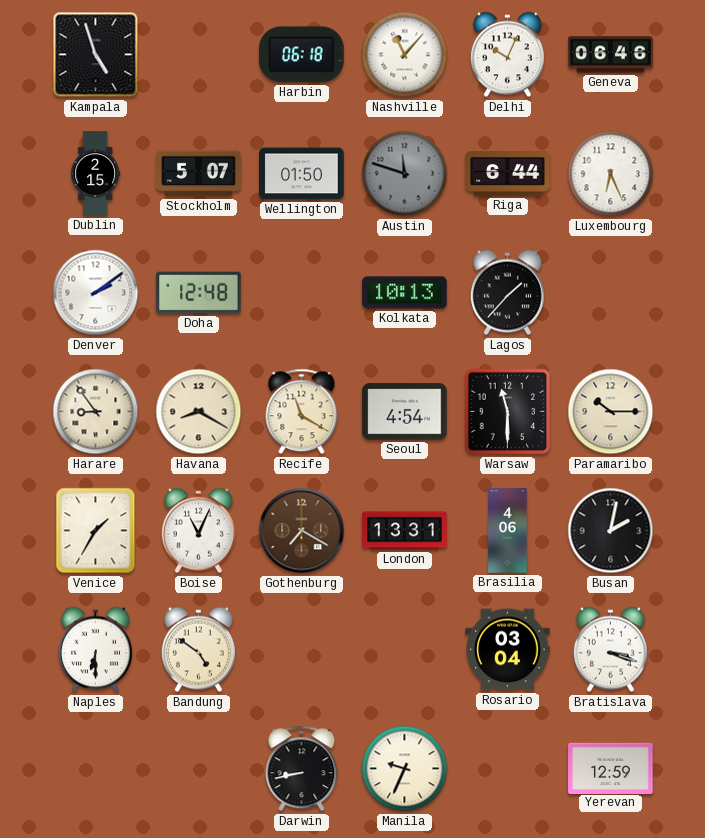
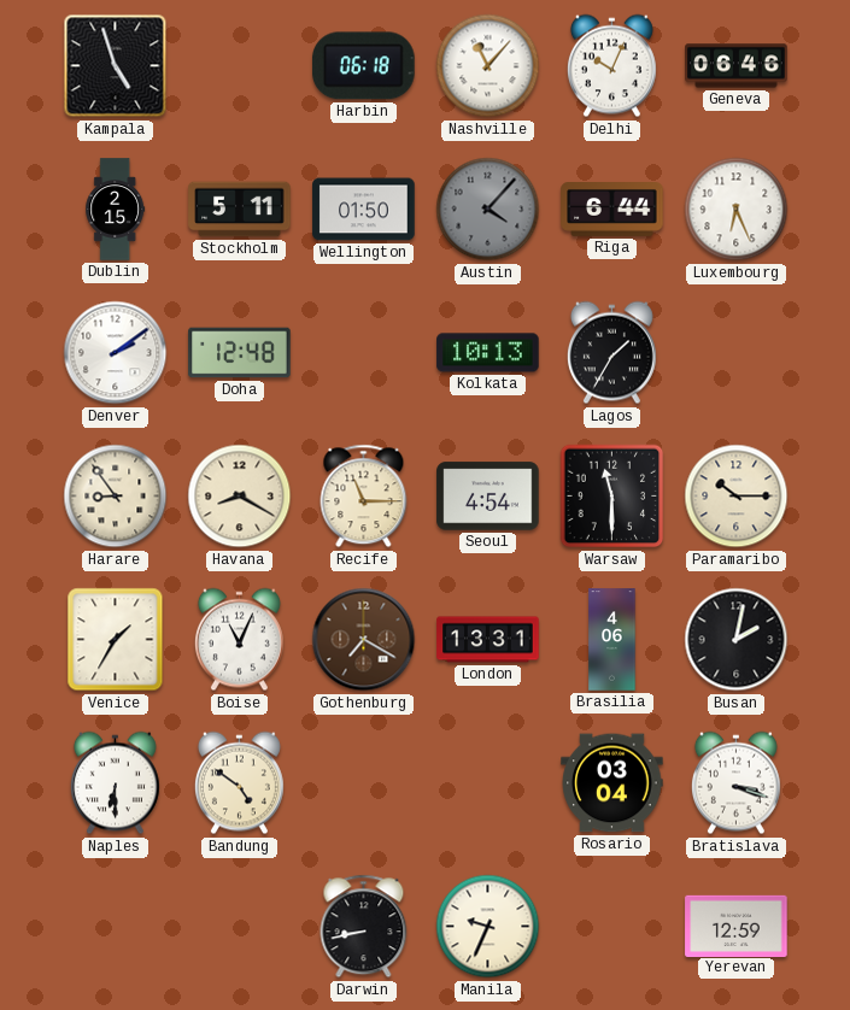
Stockholm: 5:07 -> 5:11 (240, 210)
Austin: 11:48 -> 4:07 (488, 210)
Lagos: 1:37 -> 1:35 (611, 353)
Recife: 11:20 -> 11:15 (364, 497)
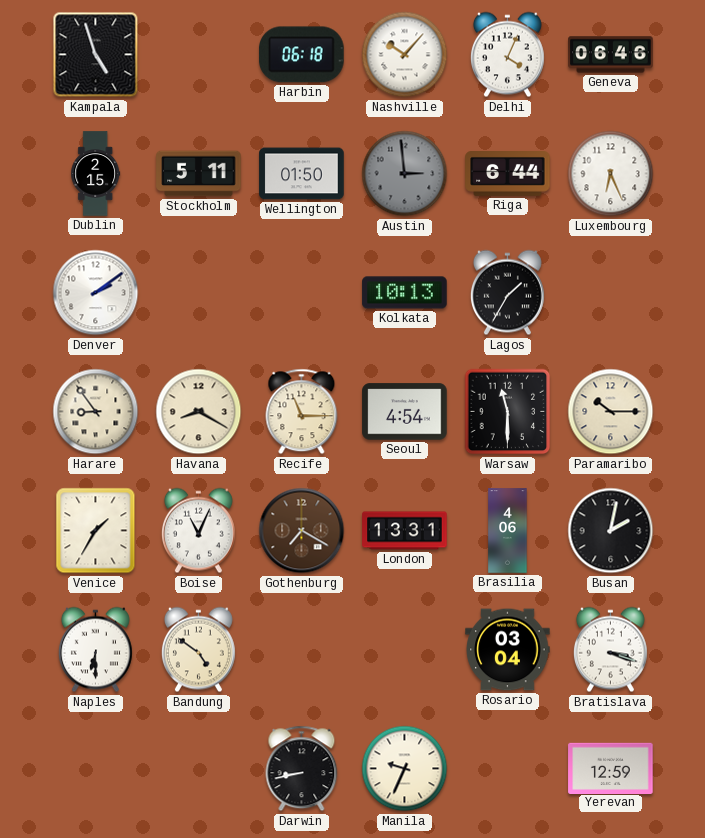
Nashville: 11:07 -> 10:07 (405, 55)
Delhi: 10:04 -> 4:04 (507, 55)
Austin: 4:07 -> 2:59 (405, 174)
Doha: 12:48 -> none (240, 353)
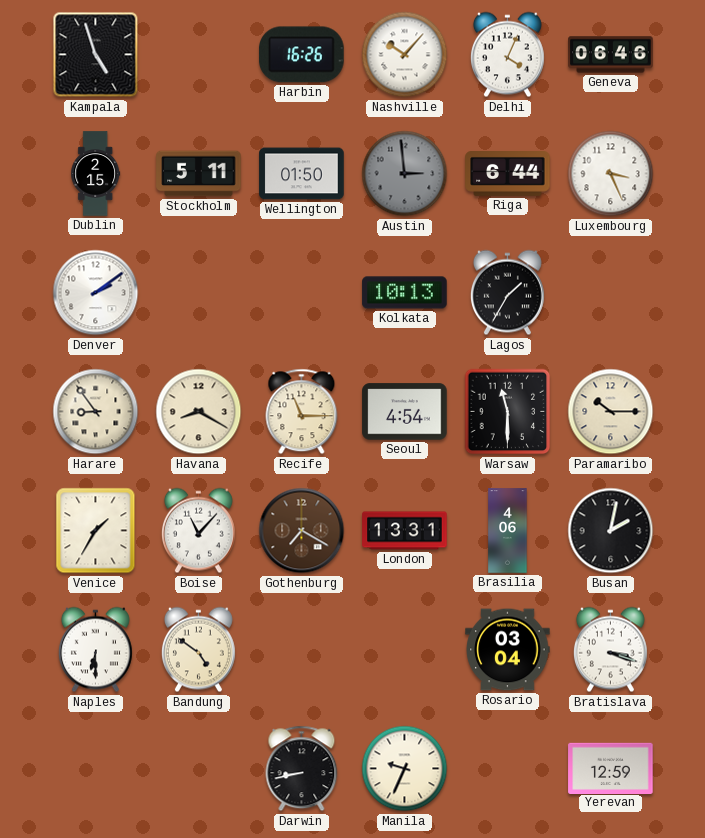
Harbin: 06:18 -> 16:26 (302, 55)
Luxembourg: 6:26 -> 3:26 (611, 174)
Boise: 11:04 -> 11:07 (198, 531)
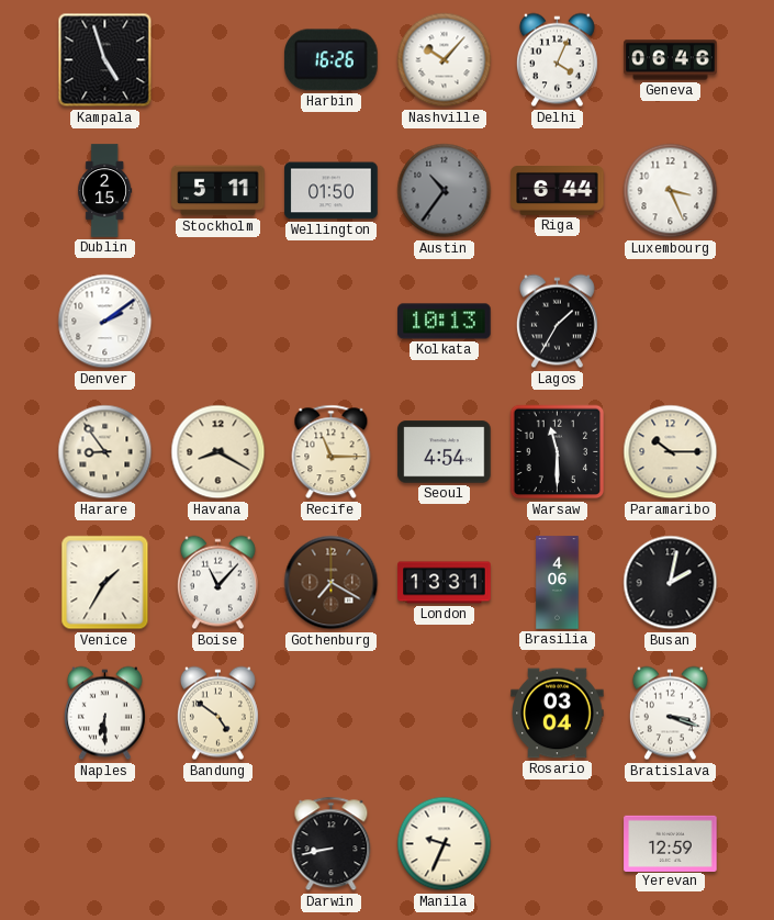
Austin: 2:59 -> 10:36 (445, 191)
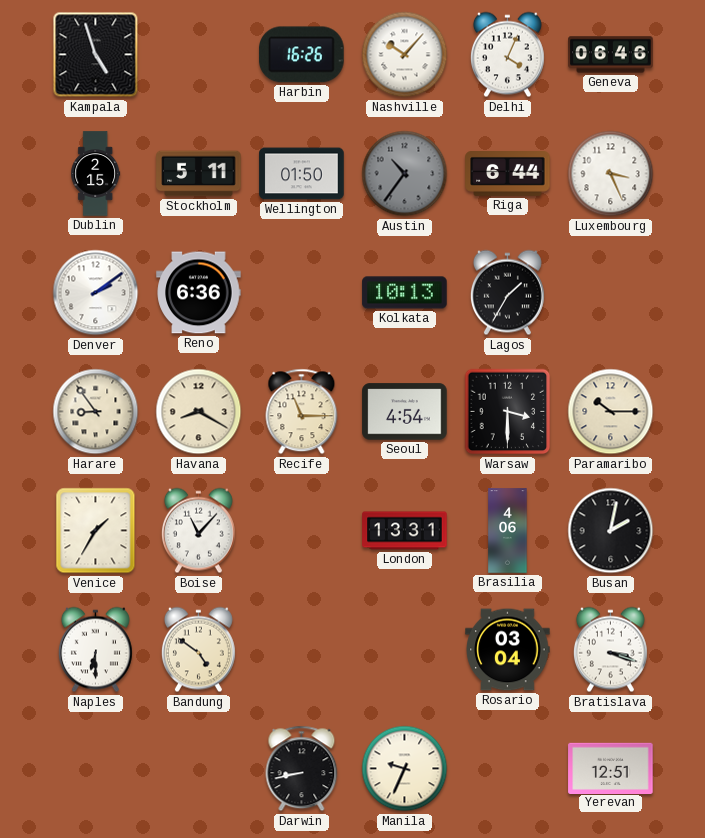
Reno: none -> 6:36 (199, 293)
Warsaw: 11:30 -> 3:30 (508, 412)
Gothenburg: 7:20 -> none (332, 583)
Yerevan: 12:59 -> 12:51 (611, 768)
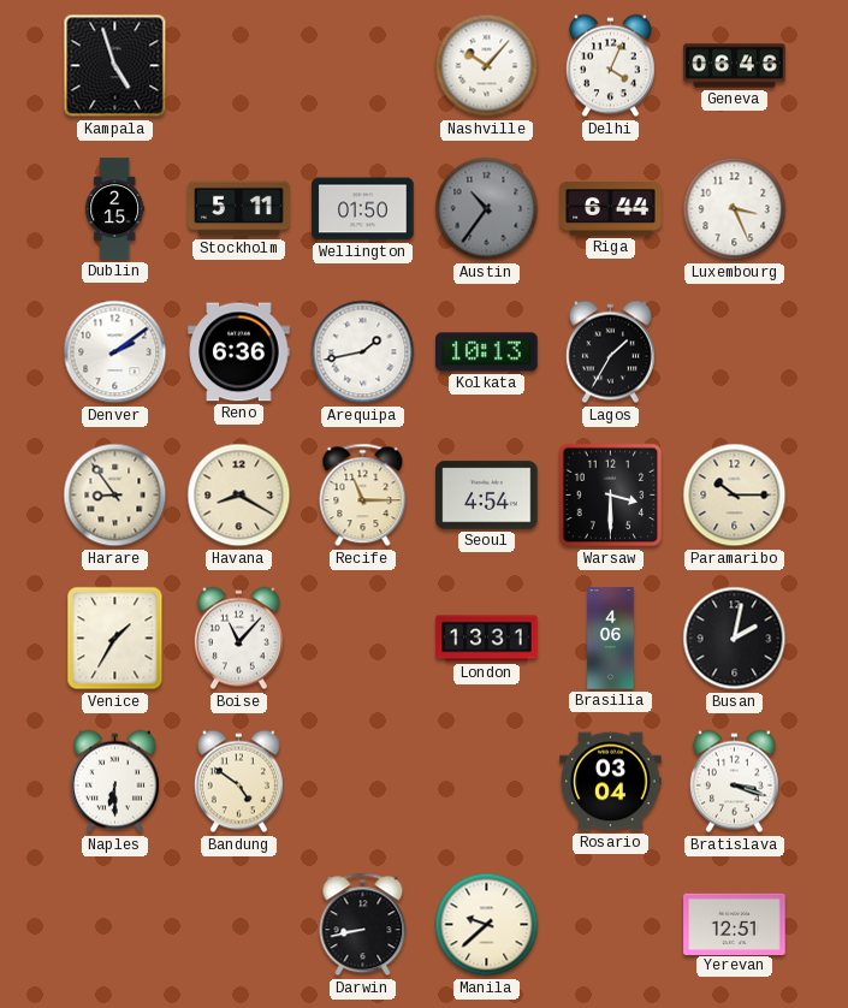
Harbin: 16:26 -> none (302, 55)
Arequipa: none -> 1:43 (363, 352)
Manila: 9:34 -> 9:38 (487, 925)
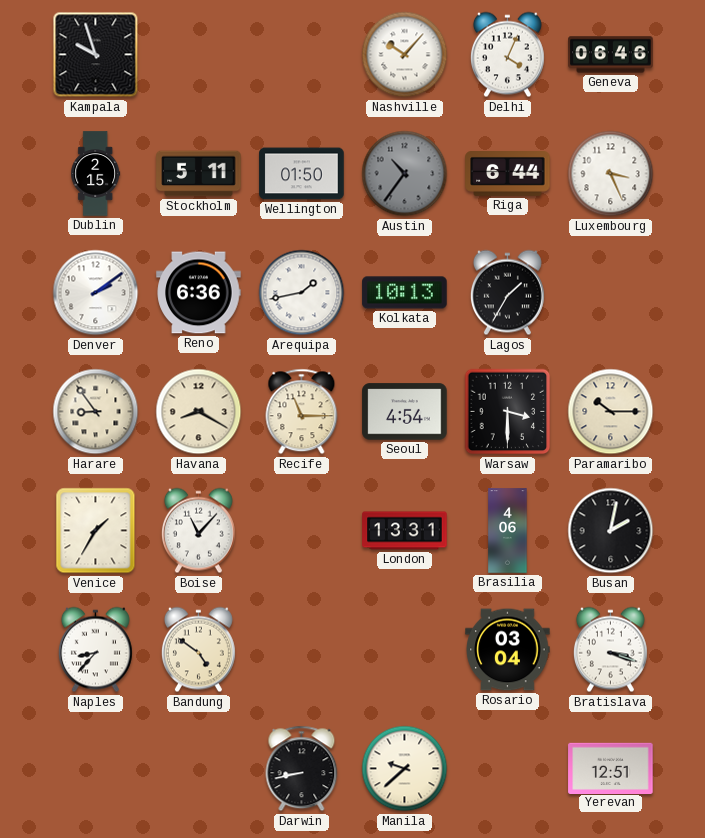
Kampala: 4:57 -> 9:57 (96, 55)
Naples: 6:30 -> 8:37 (95, 650)
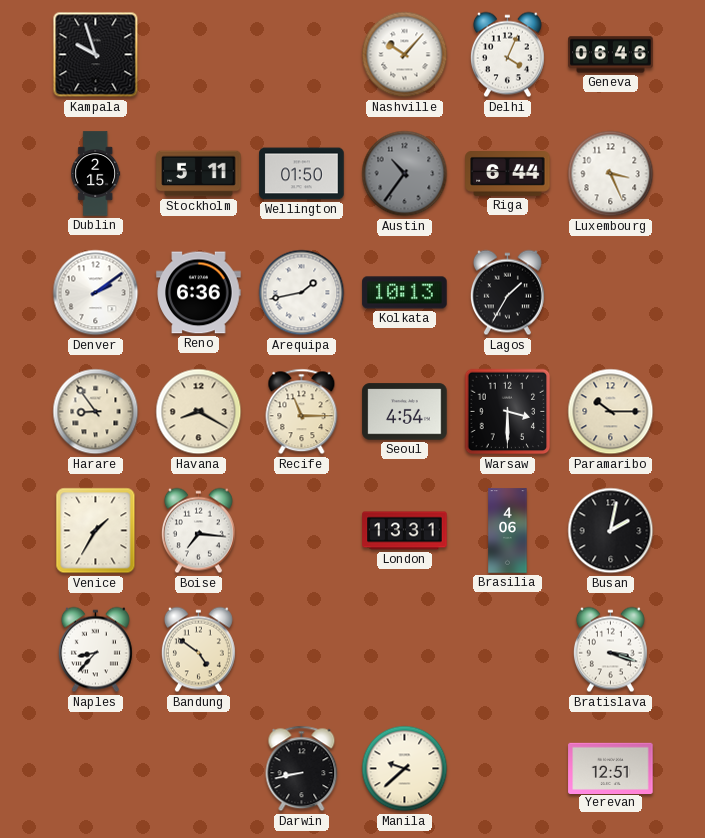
Boise: 11:07 -> 7:16 (198, 531)
Rosario: 03:04 -> none (508, 650)
